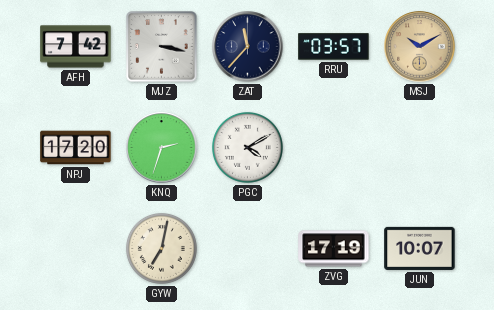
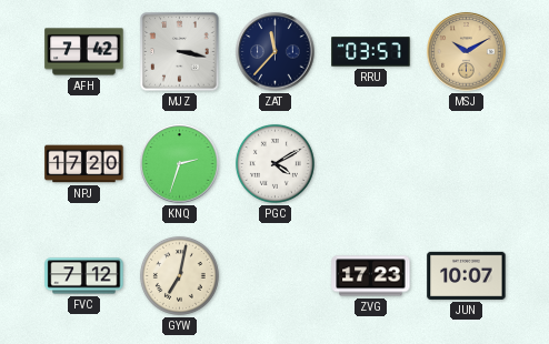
FVC: none -> 7:12 (84, 276)
ZVG: 17:19 -> 17:23 (371, 276)
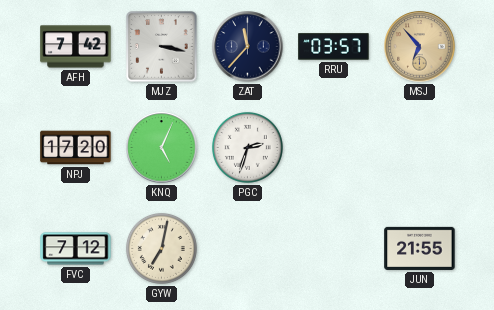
MSJ: 10:10 -> 6:53 (420, 47)
KNQ: 2:33 -> 5:04 (162, 148)
PGC: 4:10 -> 2:33 (247, 147)
ZVG: 17:23 -> none (371, 276)
JUN: 10:07 -> 21:55 (420, 248)
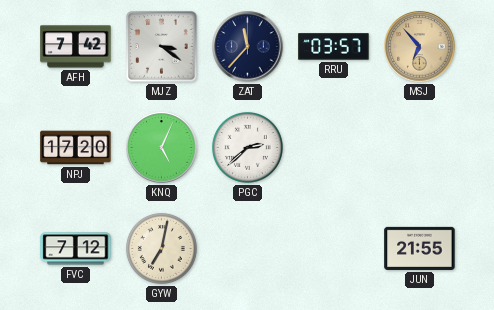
MJZ: 3:17 -> 3:21 (162, 47)
PGC: 2:33 -> 2:38 (247, 147)
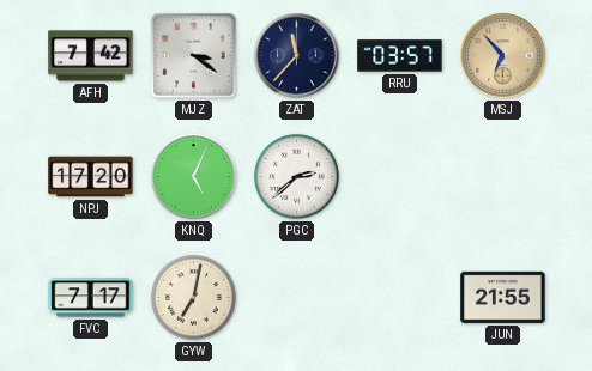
FVC: 7:12 -> 7:17 (91, 298)
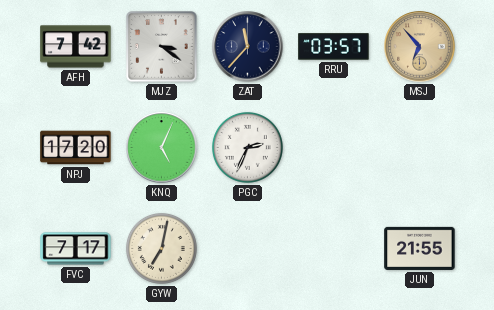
PGC: 2:38 -> 2:34 (247, 147)
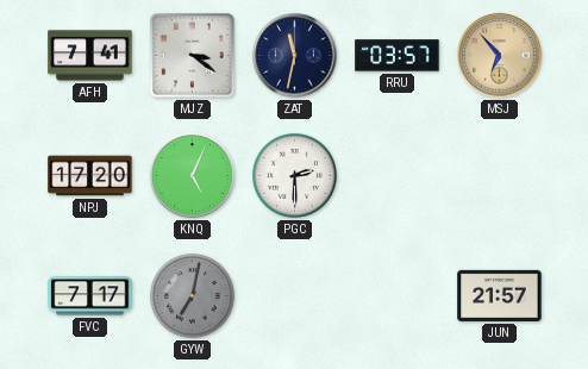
AFH: 7:42 -> 7:41 (90, 56)
ZAT: 11:37 -> 11:32 (295, 56)
PGC: 2:34 -> 2:30 (294, 175)
GYW dial: cream -> grey (192, 295)
JUN: 21:55 -> 21:57 (500, 295)
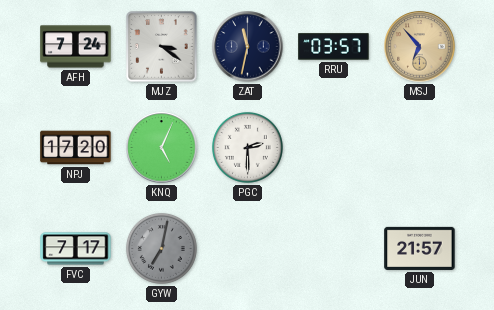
AFH: 7:41 -> 7:24 (76, 47)
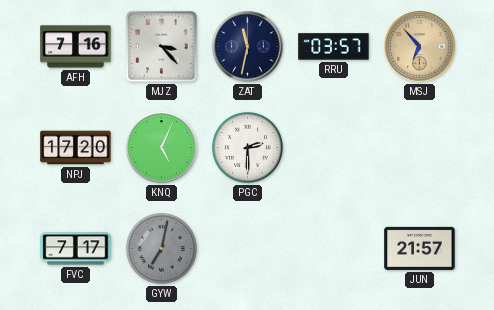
AFH: 7:24 -> 7:16 (76, 47)
MJZ: 3:21 -> 3:23 (162, 47)
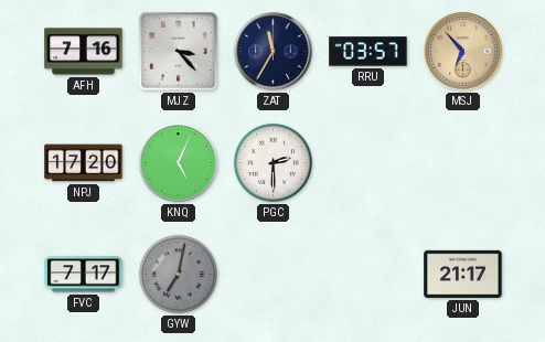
ZAT: 11:32 -> 11:35 (274, 52)
JUN: 21:57 -> 21:17 (463, 274)
